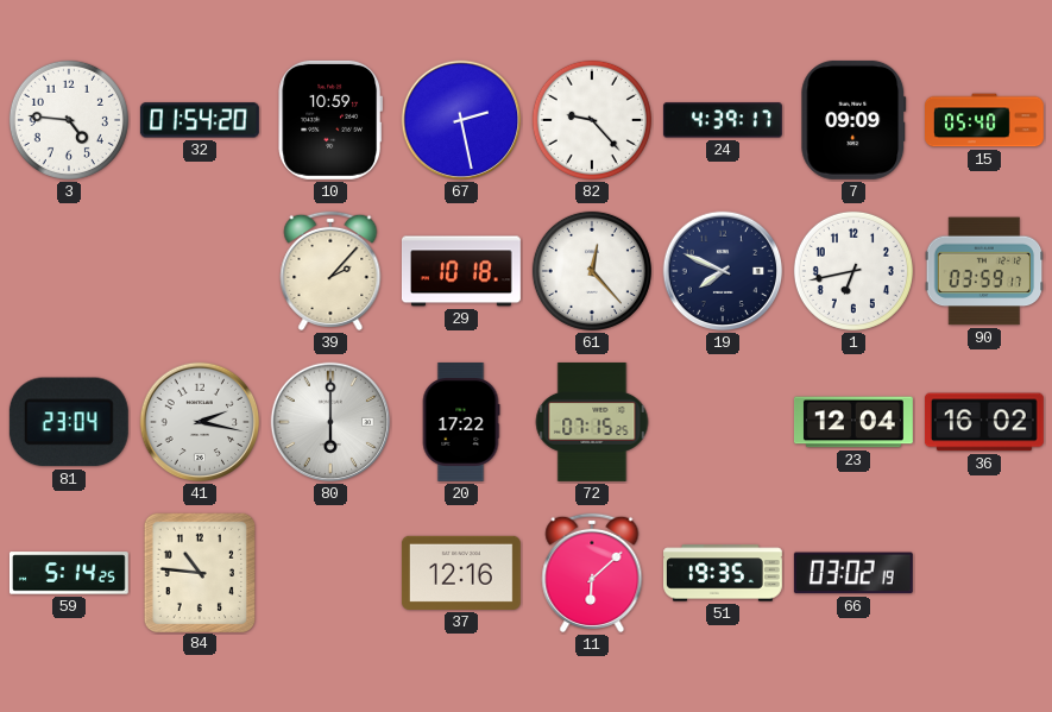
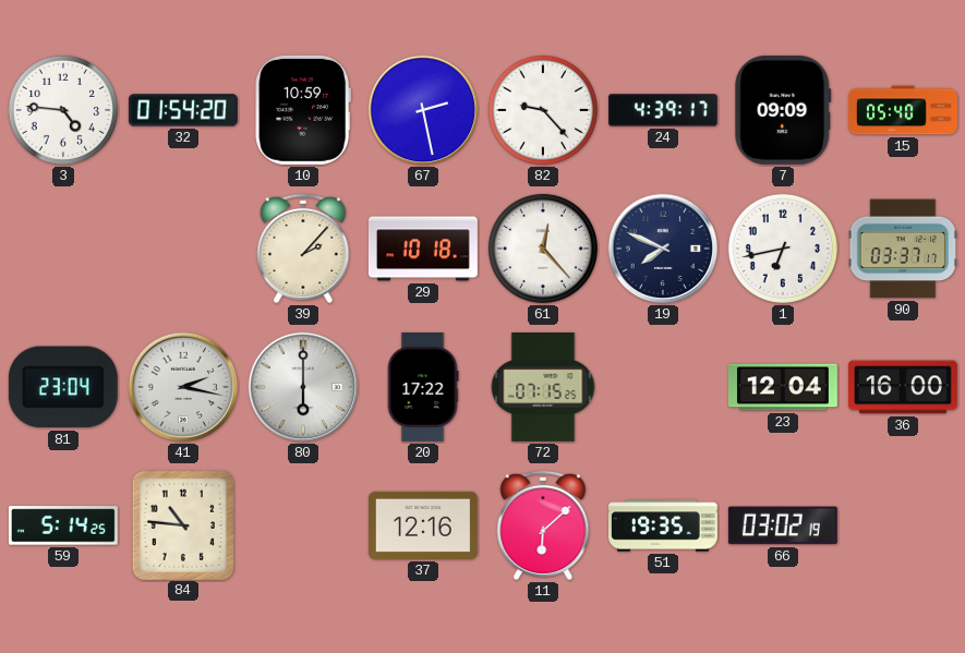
90: 03:59 -> 03:37 (903, 249)
36: 16:02 -> 16:00 (903, 387)
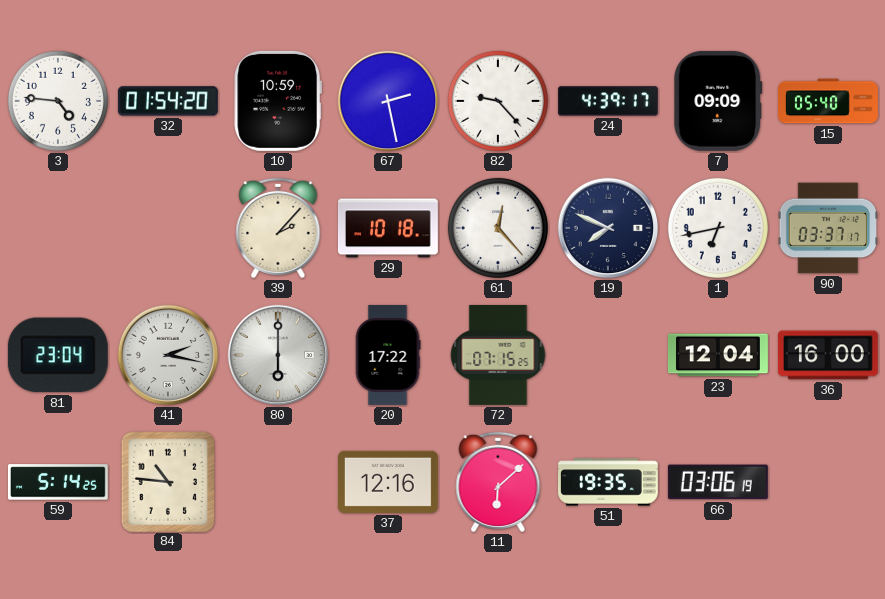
66: 03:02 -> 03:06 (718, 482)
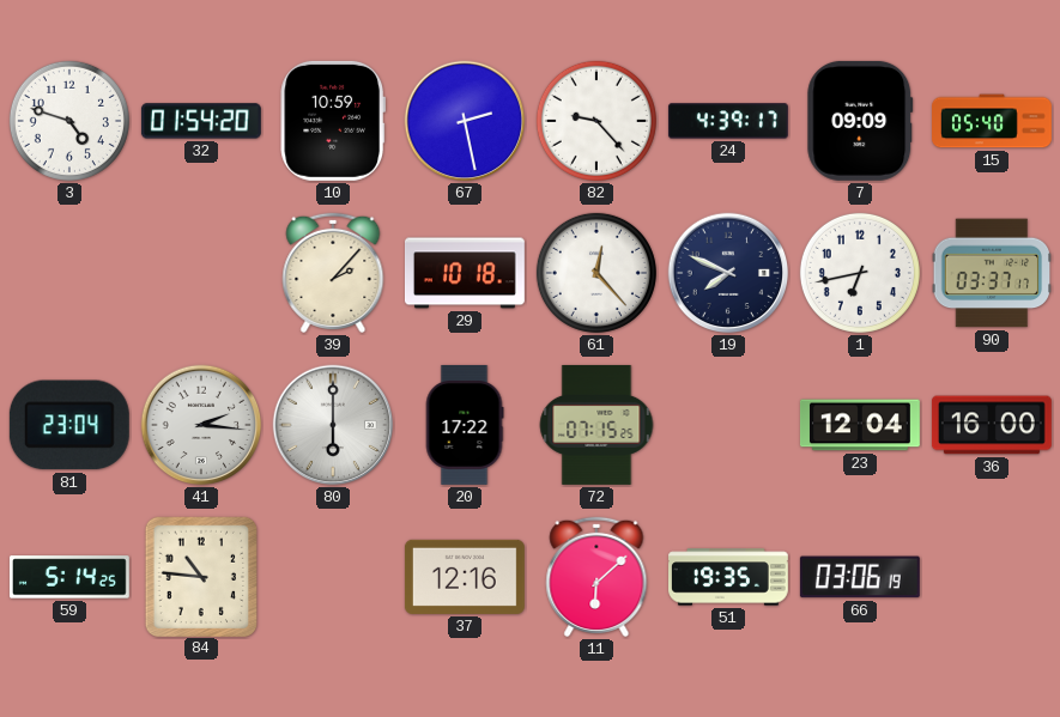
3: 4:46 -> 4:48 (69, 121)
41: 2:17 -> 2:16 (201, 425)
